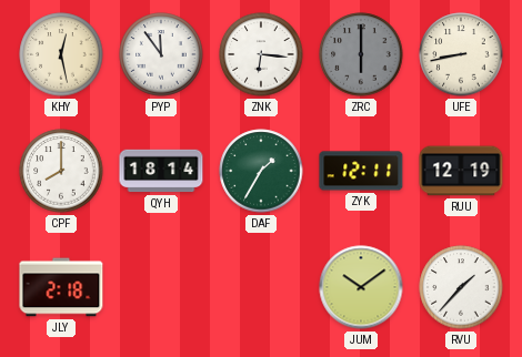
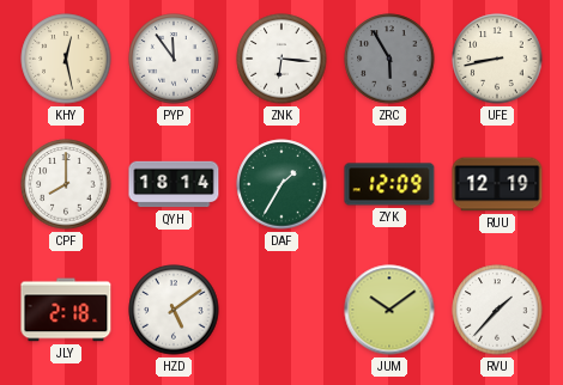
ZRC: 6:00 -> 5:55 (389, 59)
ZYK: 12:11 -> 12:09 (389, 184)
HZD: none -> 5:09 (174, 310)
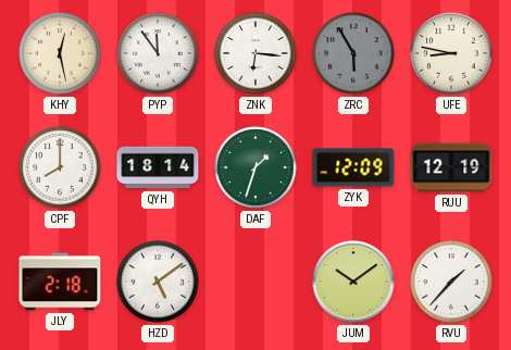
UFE: 8:43 -> 8:47 (451, 53)
DAF: 1:35 -> 1:33 (255, 167)
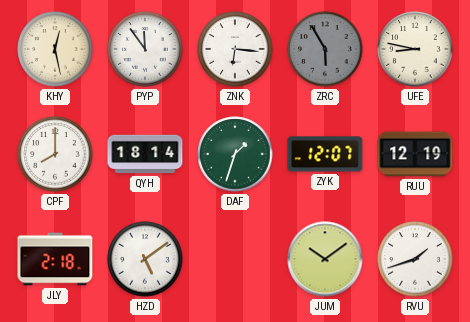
ZYK: 12:09 -> 12:07 (325, 154)
RVU: 1:37 -> 1:42 (415, 259)
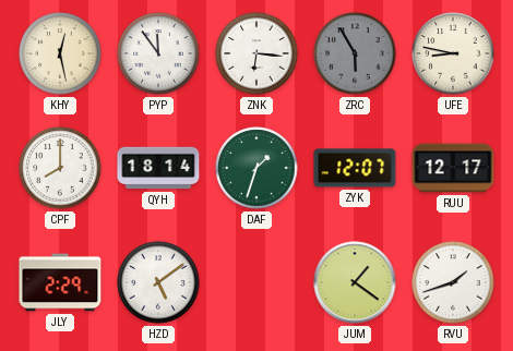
RUU: 12:19 -> 12:17 (453, 168)
JLY: 2:18 -> 2:29 (60, 282)
JUM: 10:09 -> 1:21 (355, 282)
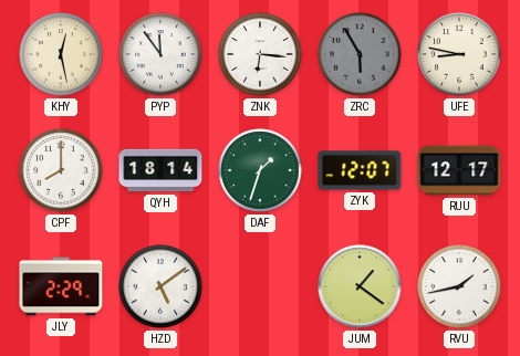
RVU: 1:42 -> 1:43 (459, 286)
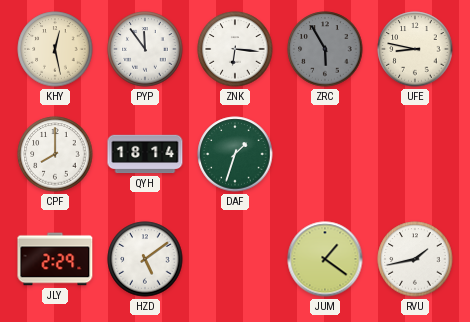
ZYK: 12:07 -> none (360, 170)
RUU: 12:17 -> none (459, 170)
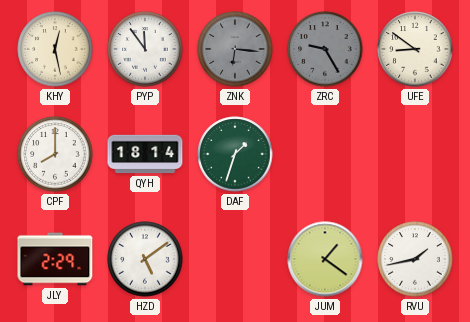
ZNK dial: white -> grey (235, 49)
ZRC: 5:55 -> 9:25 (325, 49)
UFE: 8:47 -> 8:51 (415, 49)
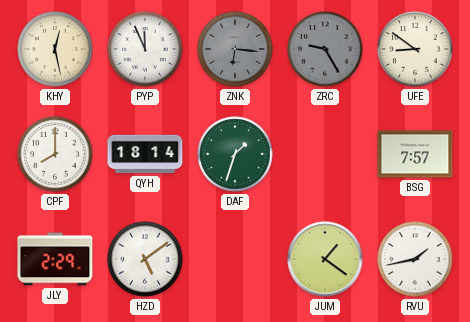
PYP: 11:54 -> 11:56 (145, 49)
BSG: none -> 7:57 (415, 154)
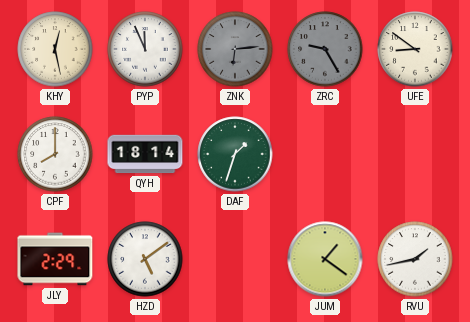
ZNK: 6:16 -> 6:14 (235, 49)
BSG: 7:57 -> none (415, 154)
